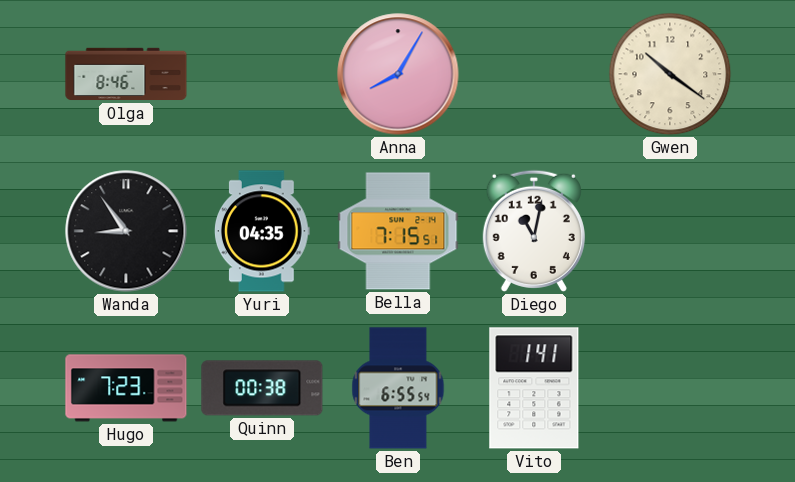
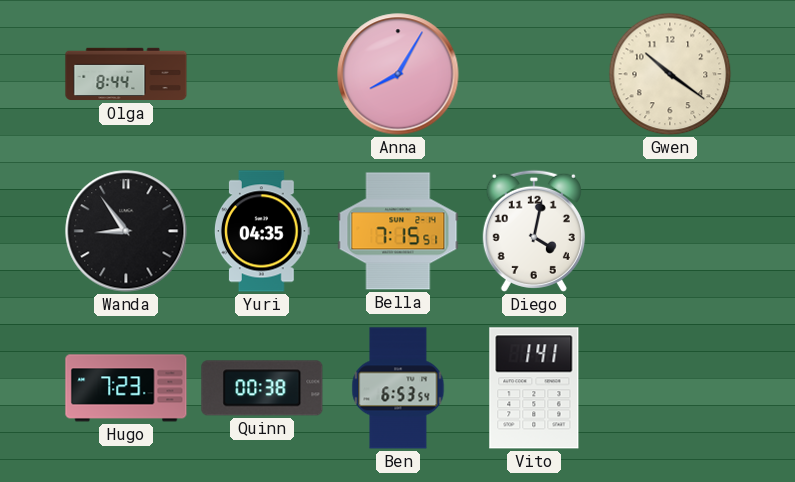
Olga: 8:46 -> 8:44 (126, 74)
Diego: 11:02 -> 4:02 (534, 231)
Ben: 6:55 -> 6:53 (398, 388)
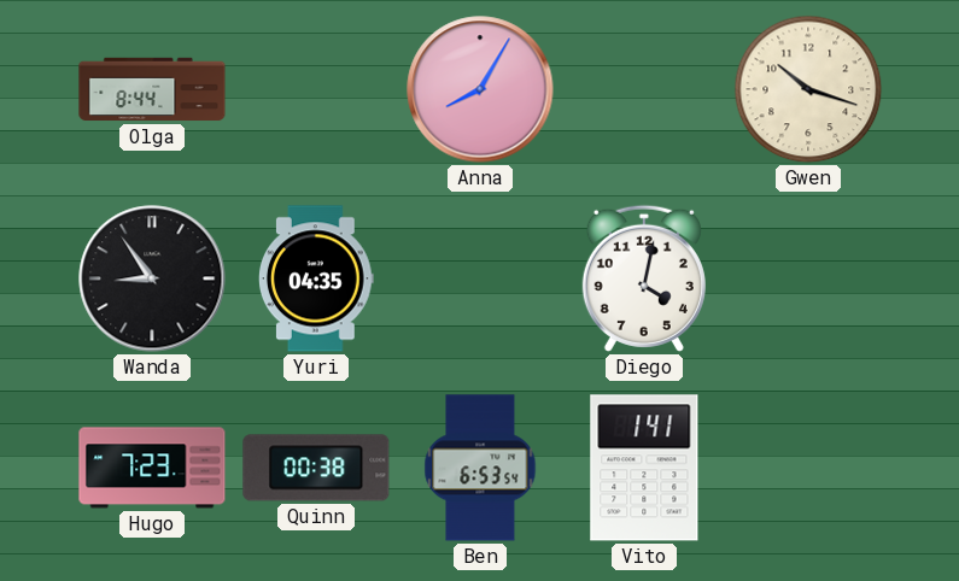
Gwen: 10:21 -> 10:18 (808, 89)
Bella: 7:15 -> none (398, 231)
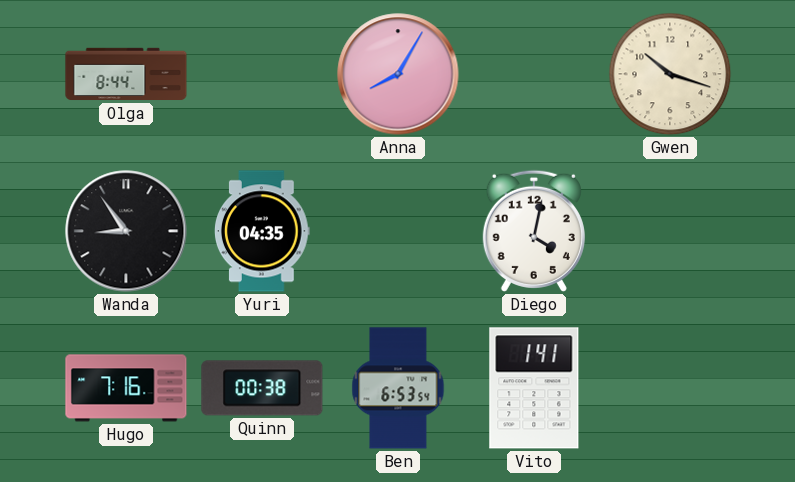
Hugo: 7:23 -> 7:16 (126, 388)
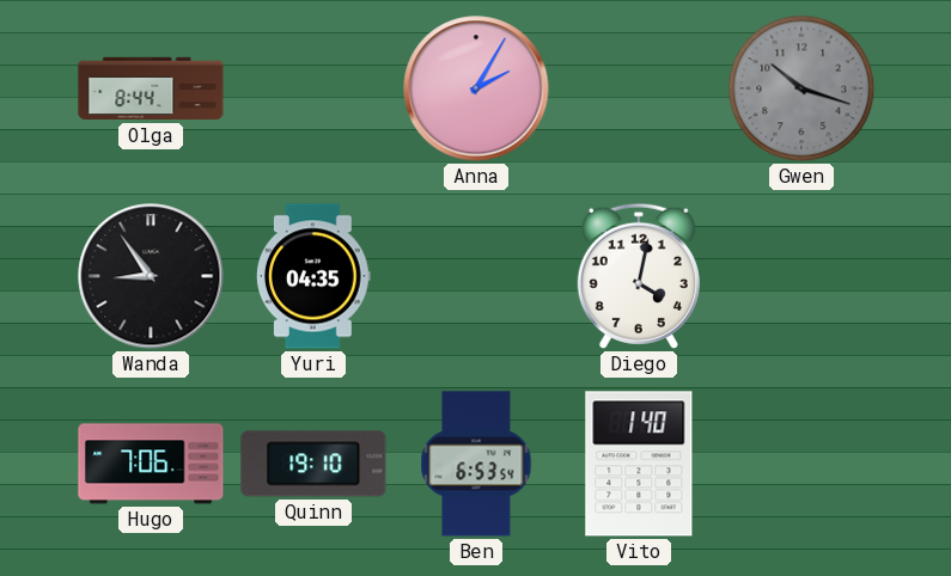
Anna: 8:05 -> 2:05 (476, 88)
Gwen dial: cream -> grey (801, 88)
Hugo: 7:16 -> 7:06 (151, 464)
Quinn: 00:38 -> 19:10 (313, 464)
Vito: 1:41 -> 1:40 (639, 464)
